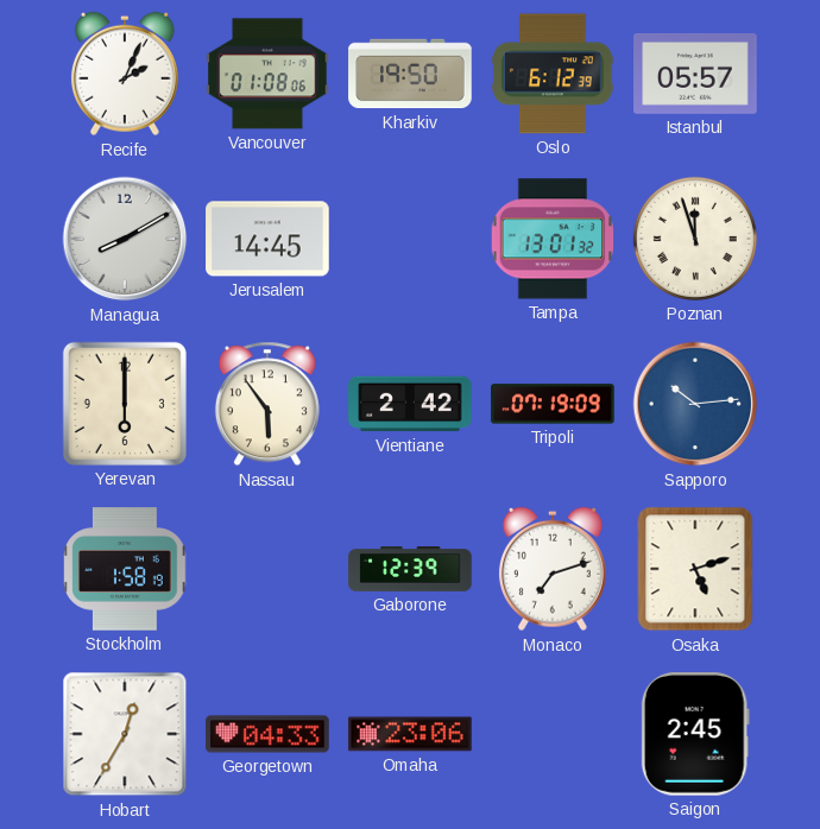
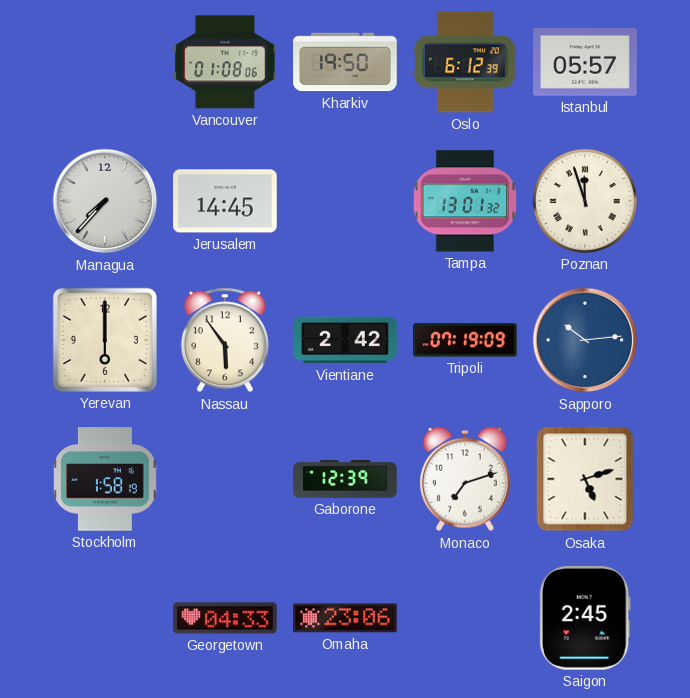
Recife: 2:04 -> none (125, 74)
Managua: 8:10 -> 7:37 (105, 201)
Hobart: 12:35 -> none (125, 734)
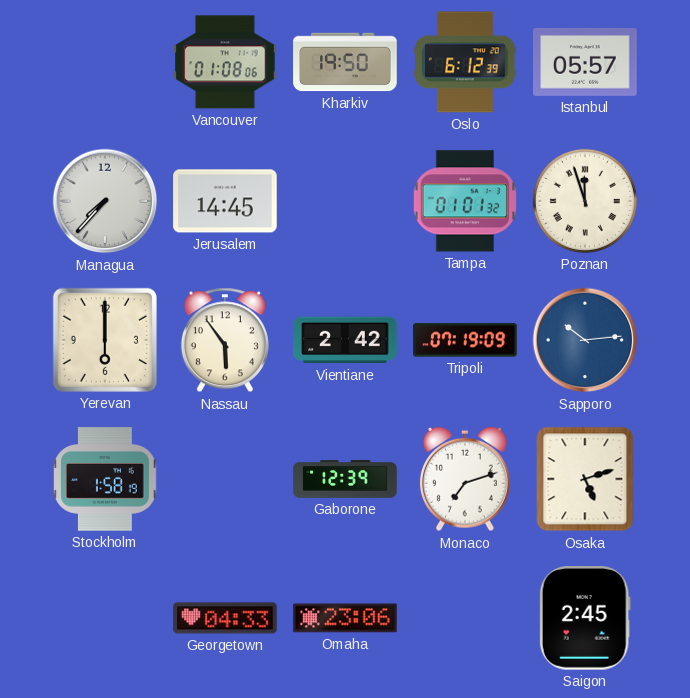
Tampa: 13:01 -> 01:01 (465, 201)
